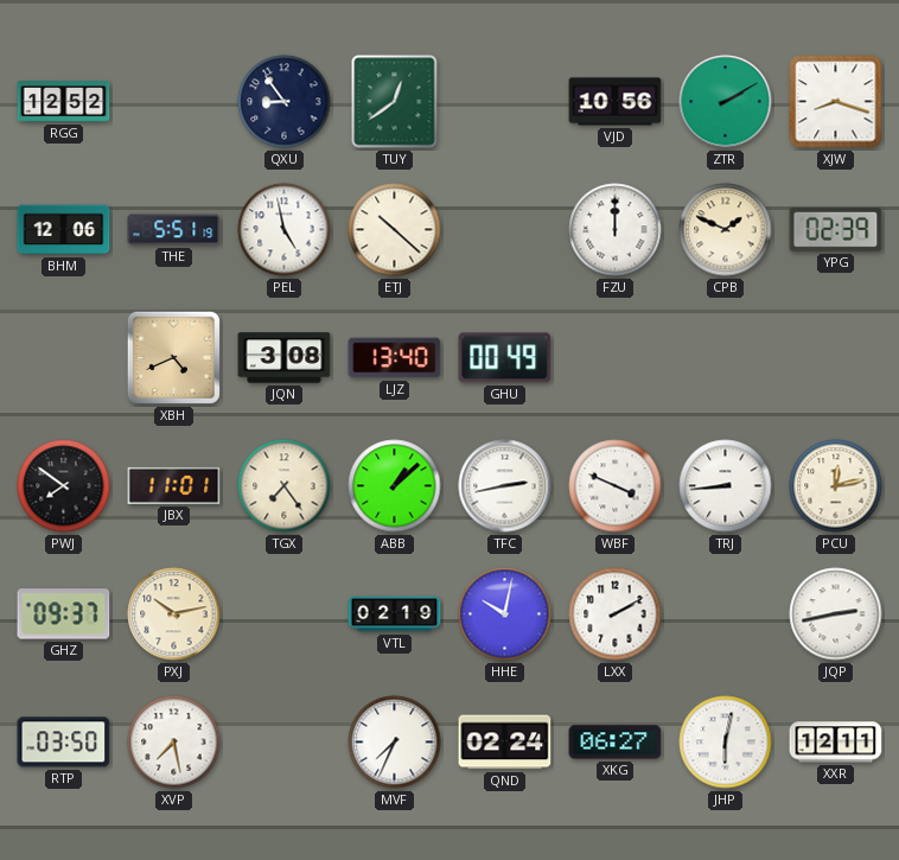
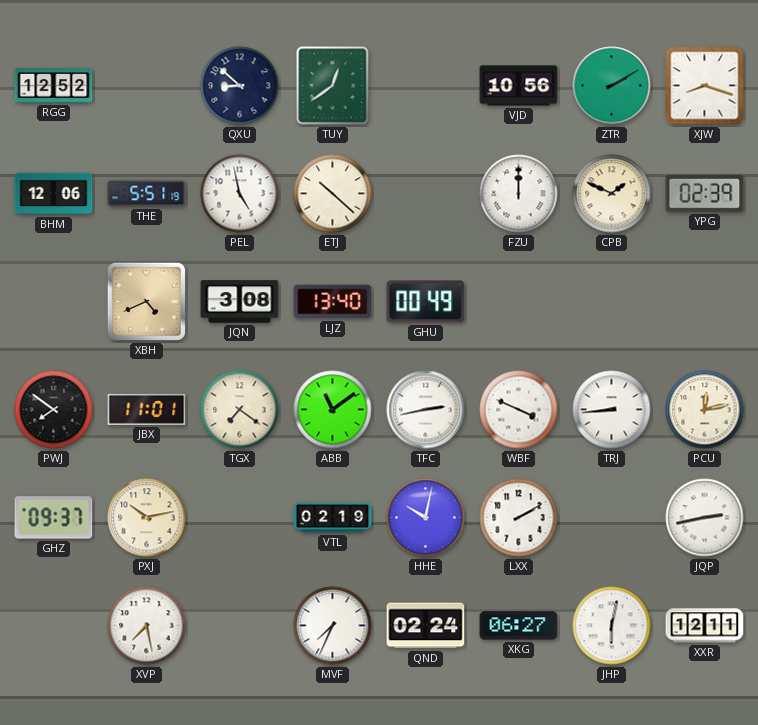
QXU: 8:54 -> 8:52 (240, 86)
TGX: 7:24 -> 7:21 (240, 410)
ABB: 1:08 -> 11:09 (333, 410)
RTP: 03:50 -> none (64, 743)
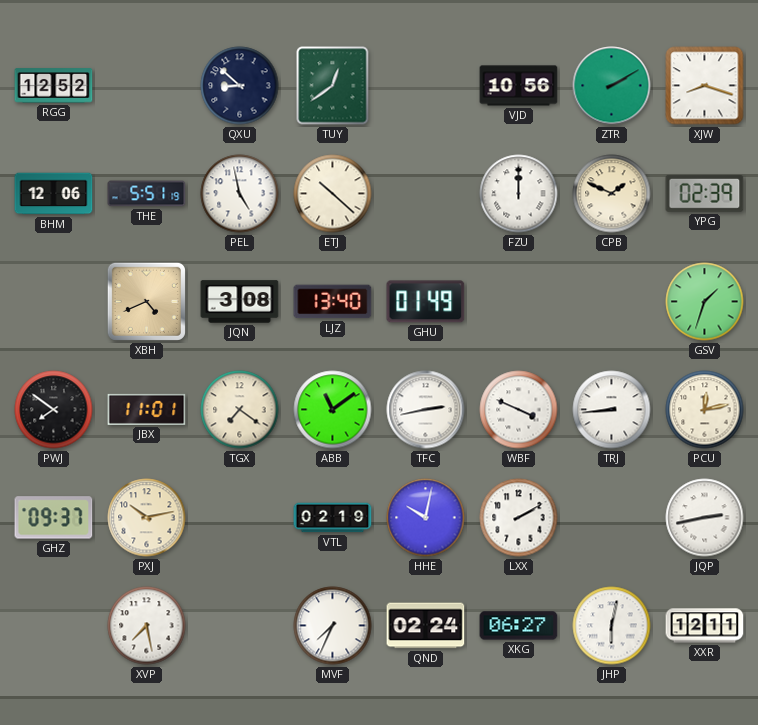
GHU: 00:49 -> 01:49 (426, 302)
GSV: none -> 1:33 (705, 302)
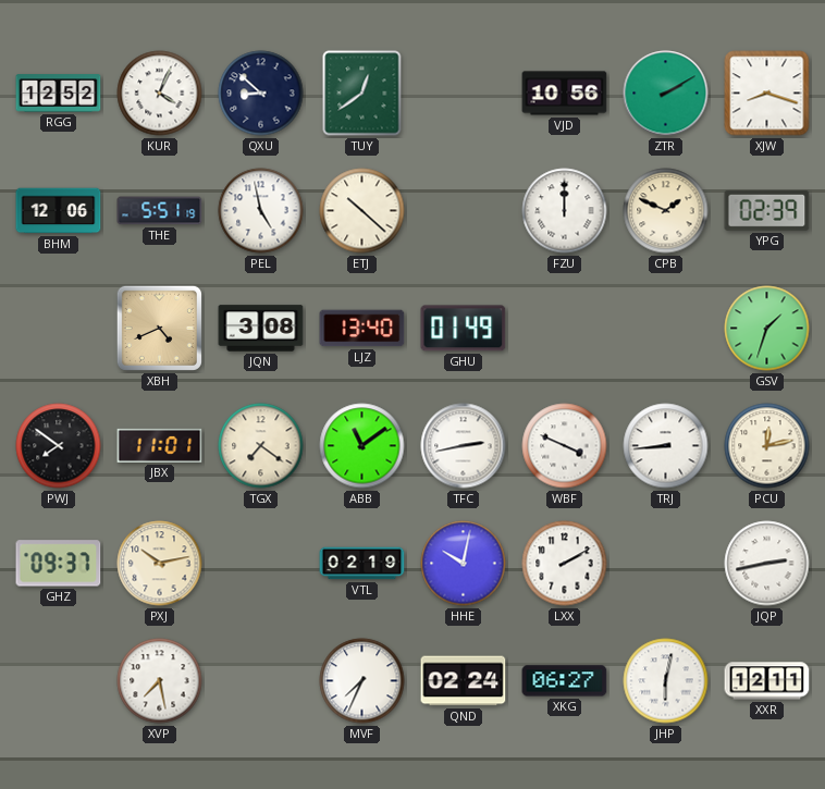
KUR: none -> 4:04 (160, 94)
